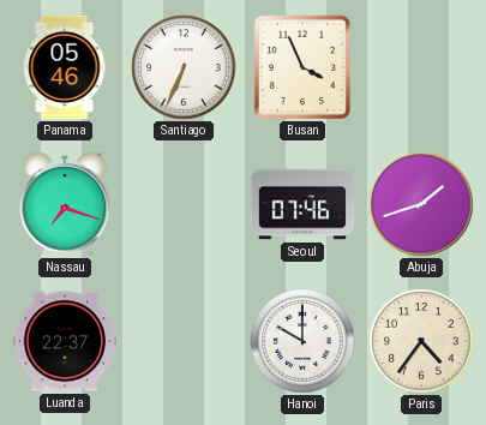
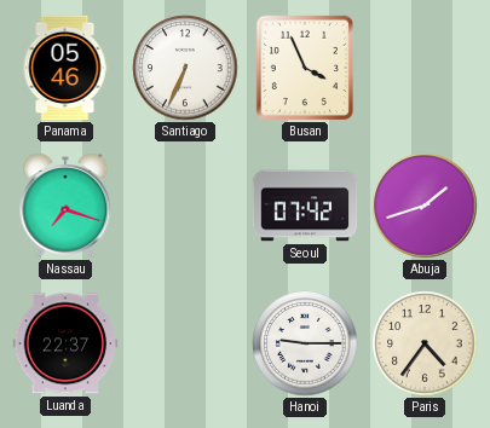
Seoul: 07:46 -> 07:42 (305, 206)
Hanoi: 10:00 -> 9:15 (305, 343)
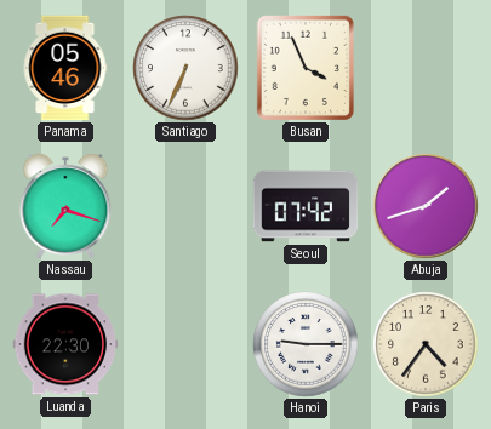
Luanda: 22:37 -> 22:30 (65, 344)
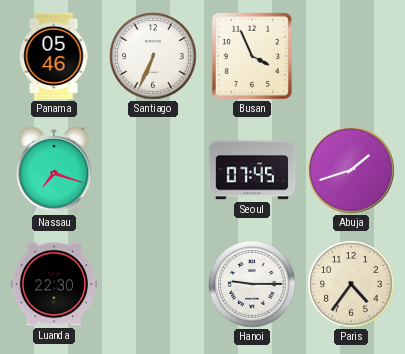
Seoul: 07:42 -> 07:45 (252, 170)
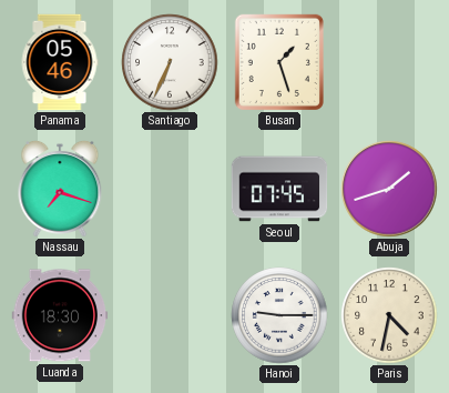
Busan: 3:56 -> 1:27 (279, 62)
Luanda: 22:30 -> 18:30 (60, 315)
Paris: 4:36 -> 4:32 (389, 315)
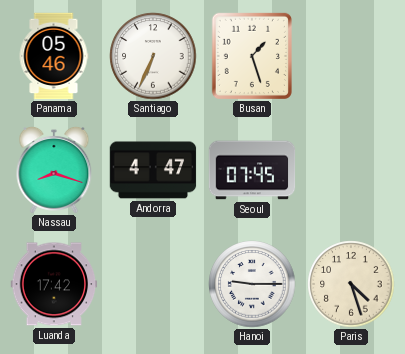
Nassau: 7:18 -> 8:18 (54, 170)
Andorra: none -> 4:47 (153, 170)
Abuja: 1:42 -> none (389, 189)
Luanda: 18:30 -> 17:42 (54, 284)
Paris: 4:32 -> 4:27 (351, 284)
